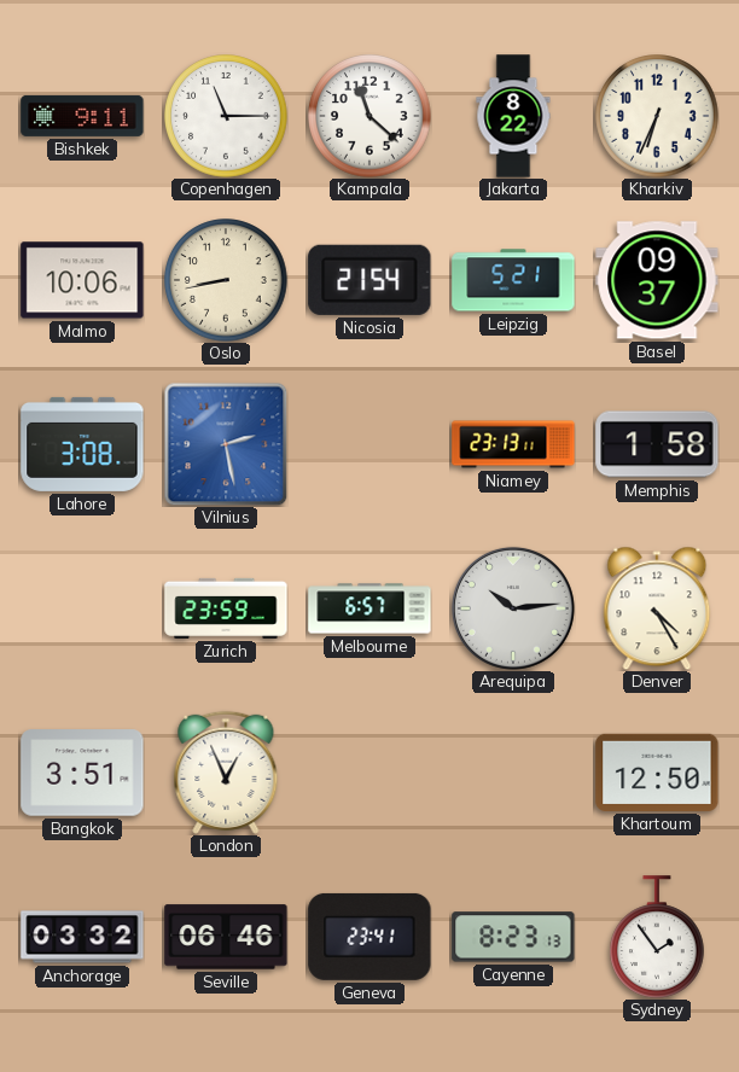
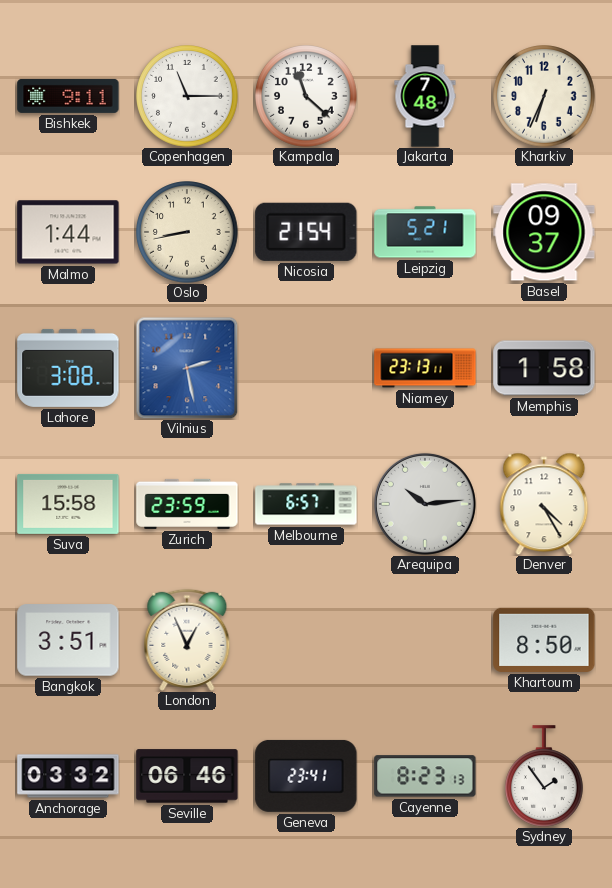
Jakarta: 8:22 -> 7:48 (425, 96)
Malmo: 10:06 -> 1:44 (68, 232)
Suva: none -> 15:58 (68, 504)
Khartoum: 12:50 -> 8:50 (544, 640)
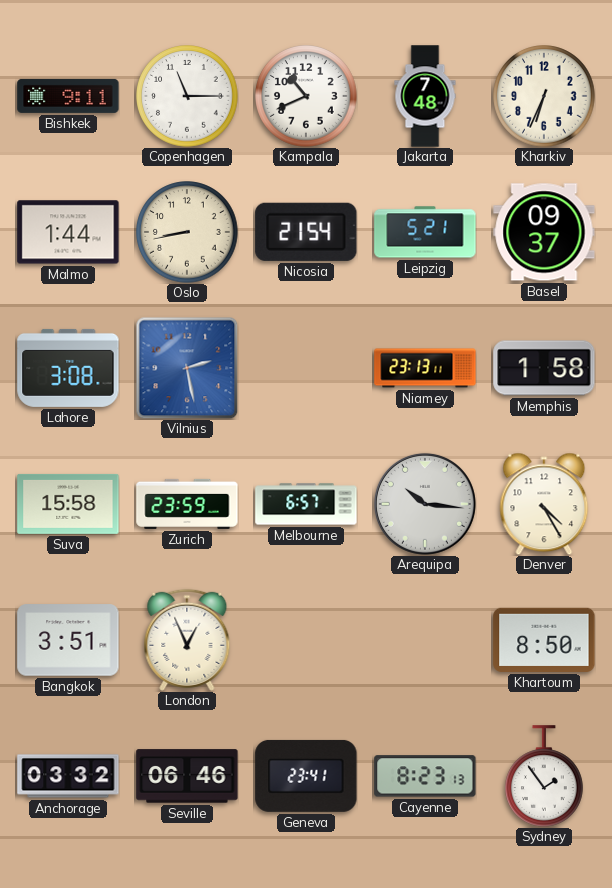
Kampala: 11:22 -> 10:41 (306, 96)
Arequipa: 10:14 -> 10:16 (425, 504)
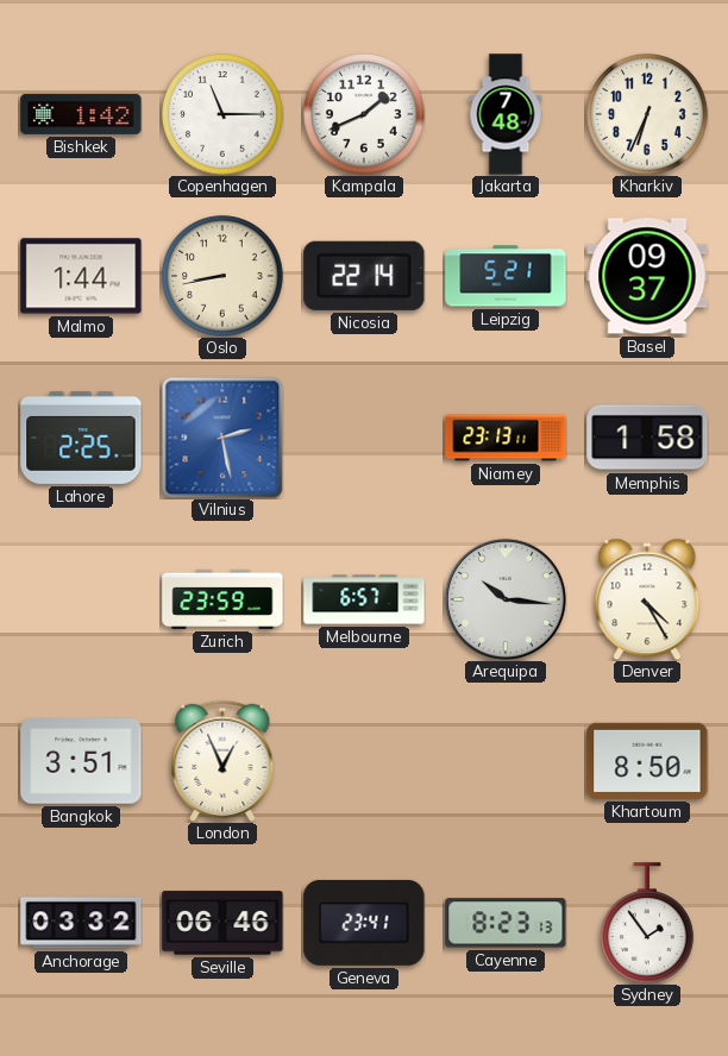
Bishkek: 9:11 -> 1:42 (81, 114)
Kampala: 10:41 -> 1:41 (364, 114)
Nicosia: 21:54 -> 22:14 (364, 276)
Lahore: 3:08 -> 2:25 (81, 438)
Suva: 15:58 -> none (68, 504)
